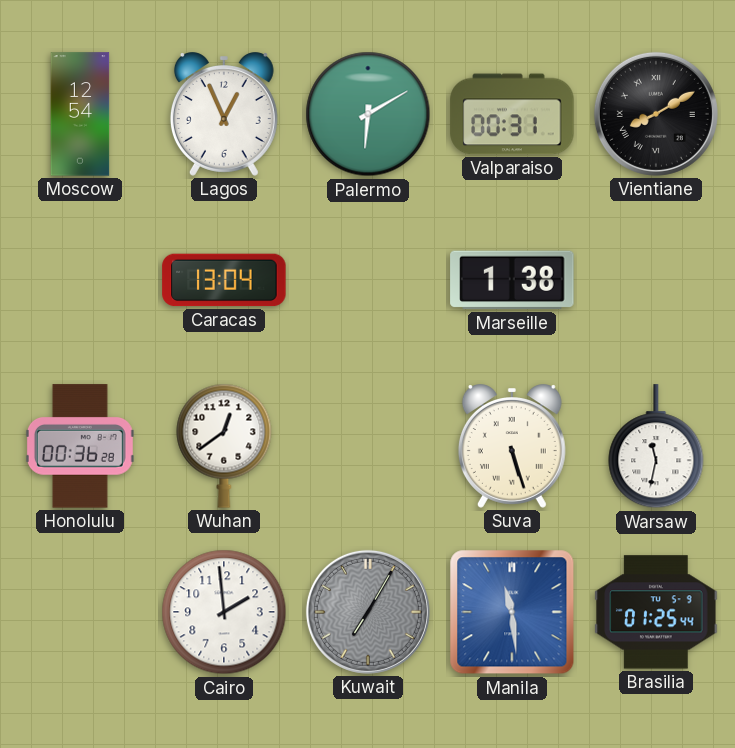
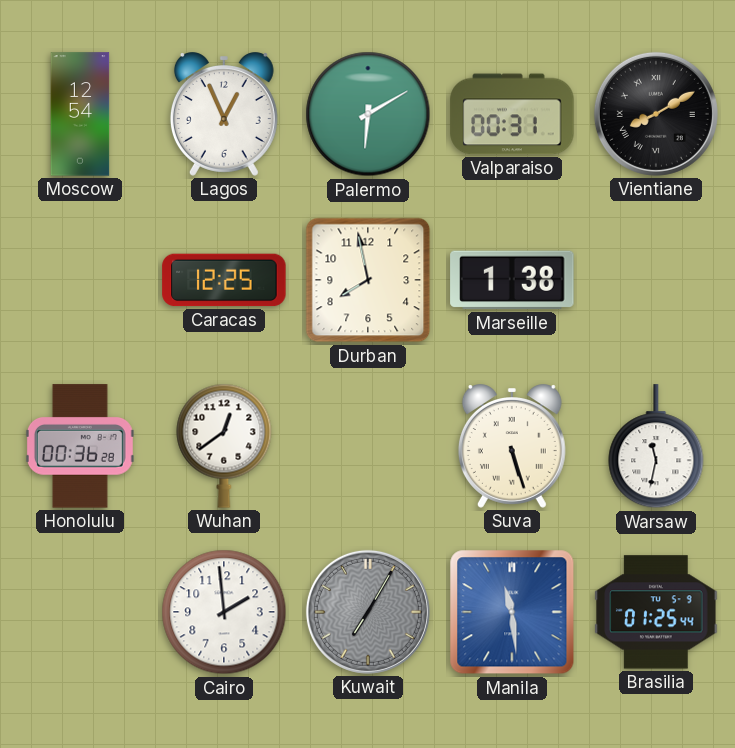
Caracas: 13:04 -> 12:25 (224, 280)
Durban: none -> 7:58 (368, 280)
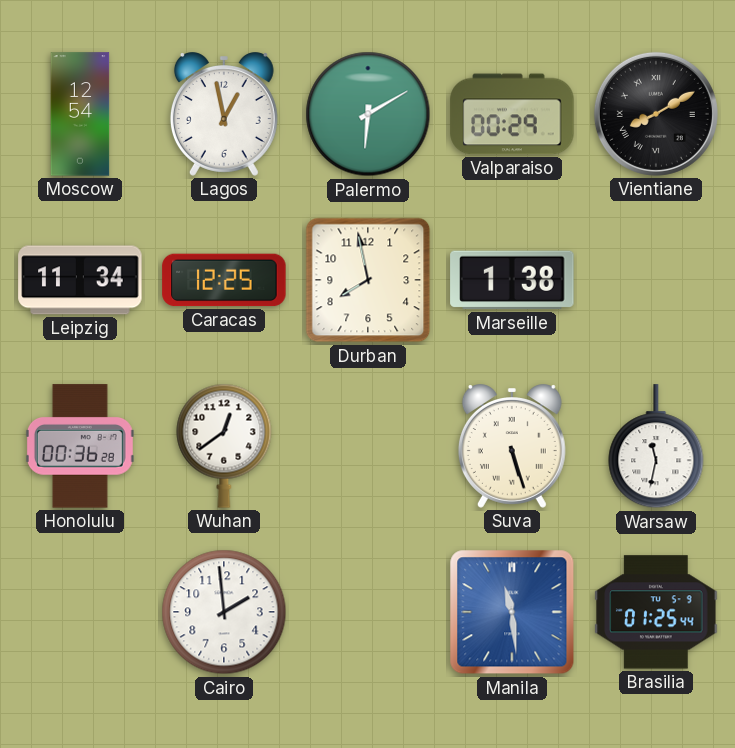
Lagos: 12:56 -> 12:58 (224, 114)
Valparaiso: 00:31 -> 00:29 (512, 114)
Leipzig: none -> 11:34 (80, 280)
Kuwait: 7:05 -> none (368, 612)
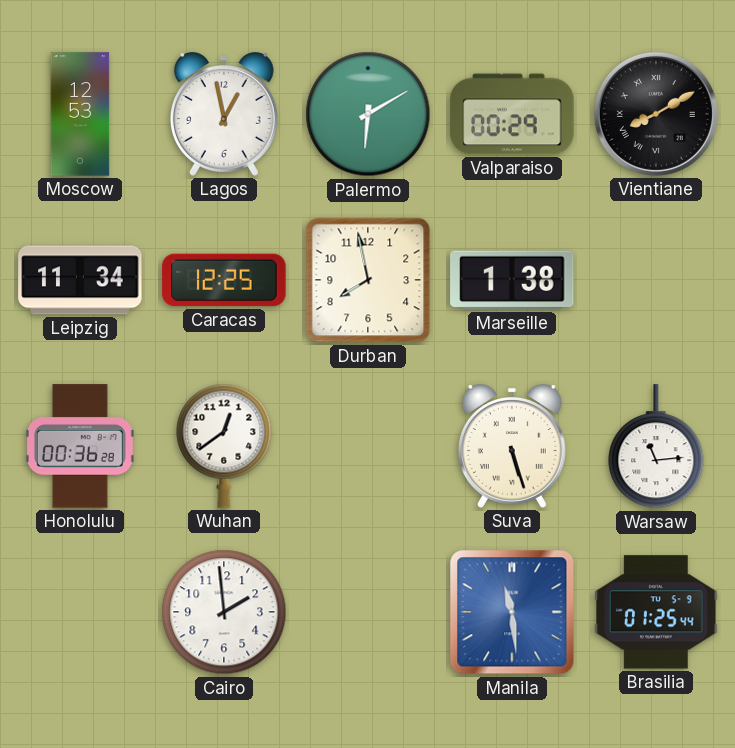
Moscow: 12:54 -> 12:53 (80, 114)
Warsaw: 11:32 -> 11:14 (656, 447)
